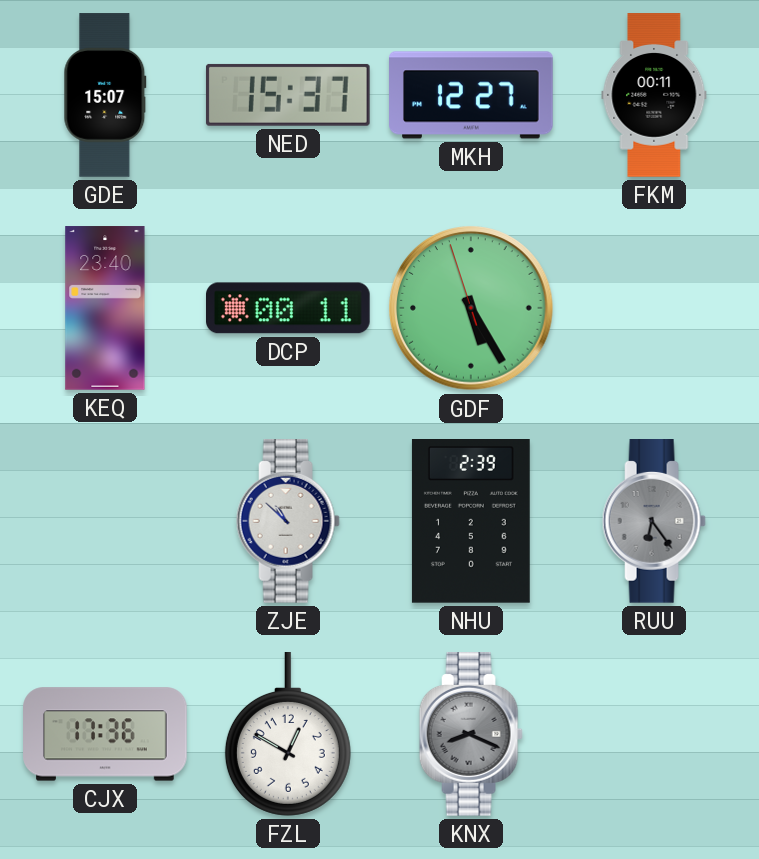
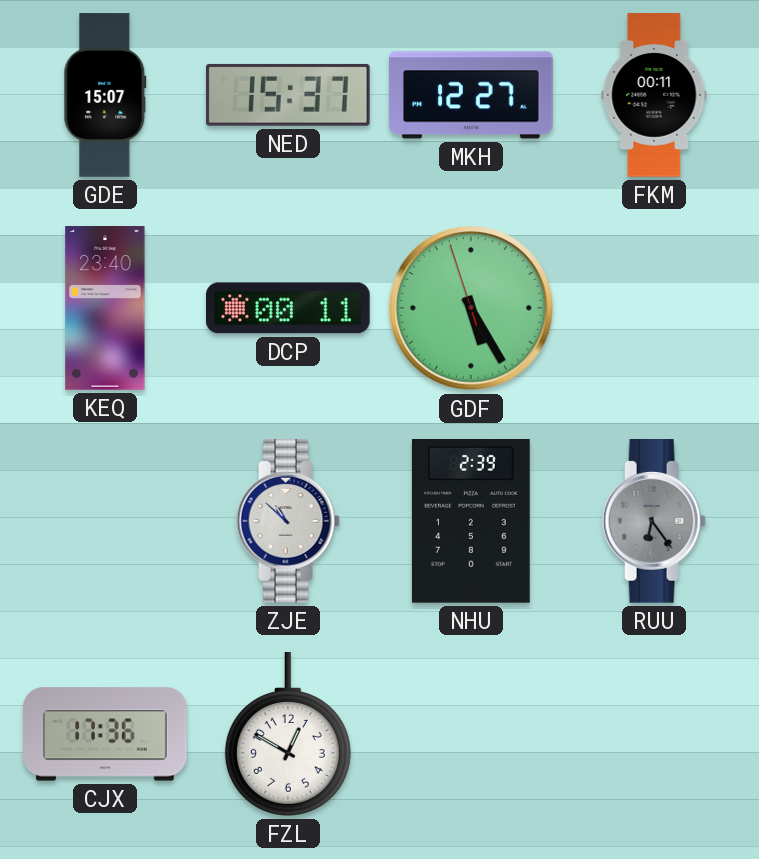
KNX: 8:19 -> none (471, 735)
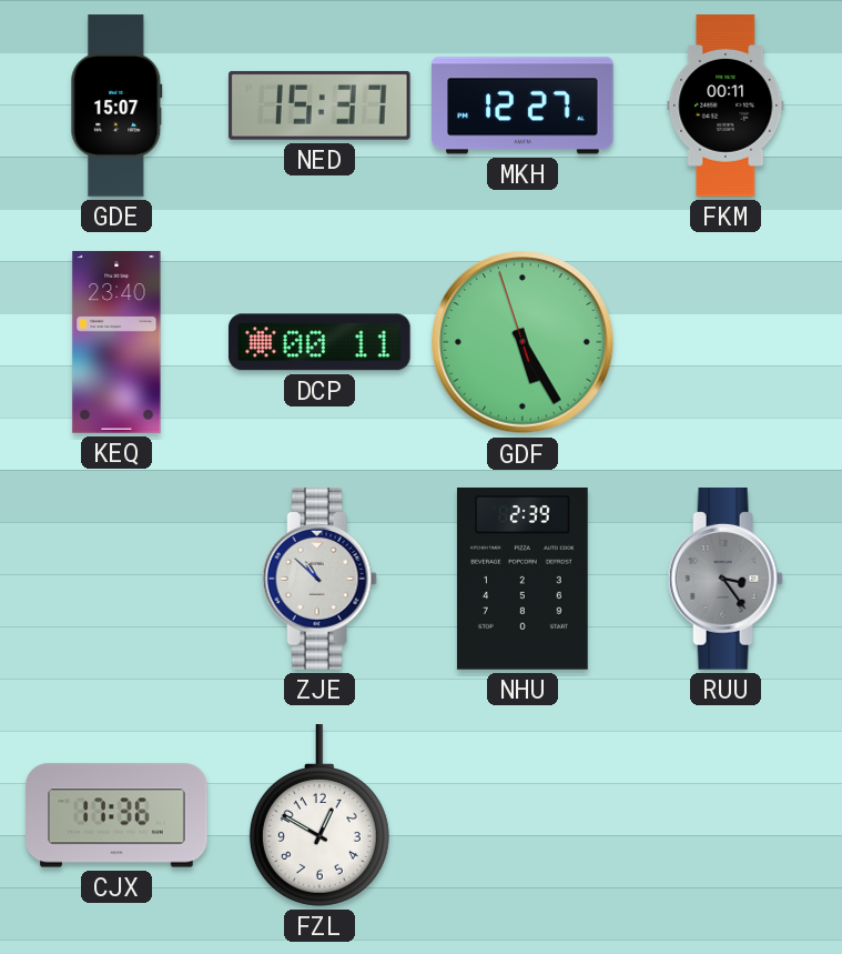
RUU: 6:24 -> 3:24 (726, 580)
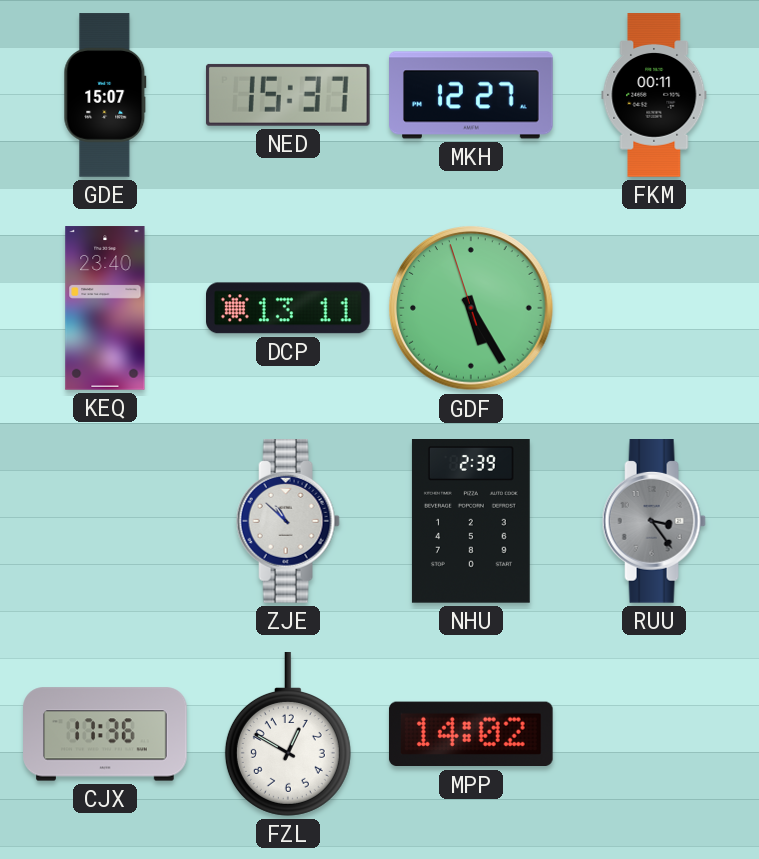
DCP: 00:11 -> 13:11 (289, 308)
MPP: none -> 14:02 (471, 734)
